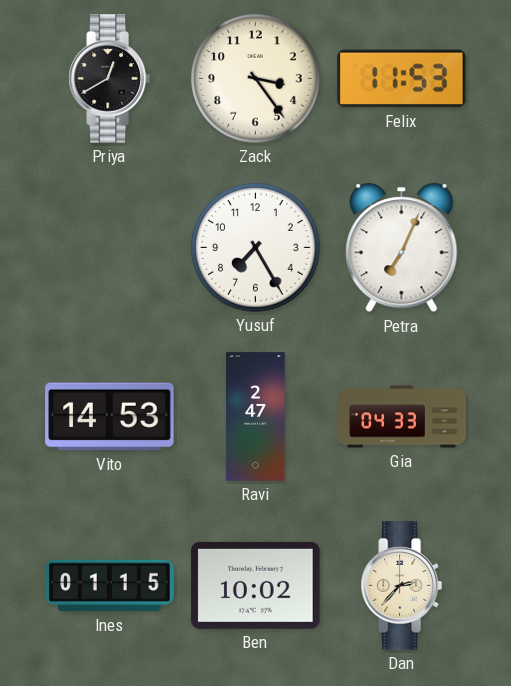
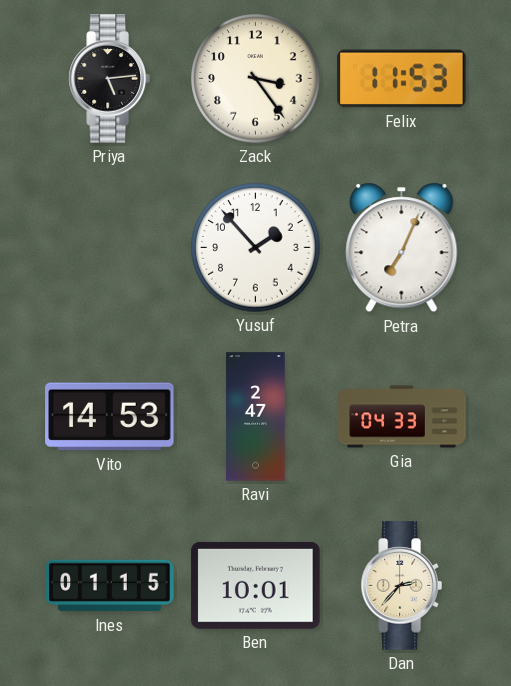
Priya: 12:40 -> 5:14 (109, 79)
Yusuf: 7:25 -> 1:53 (256, 248)
Ben: 10:02 -> 10:01 (256, 585)
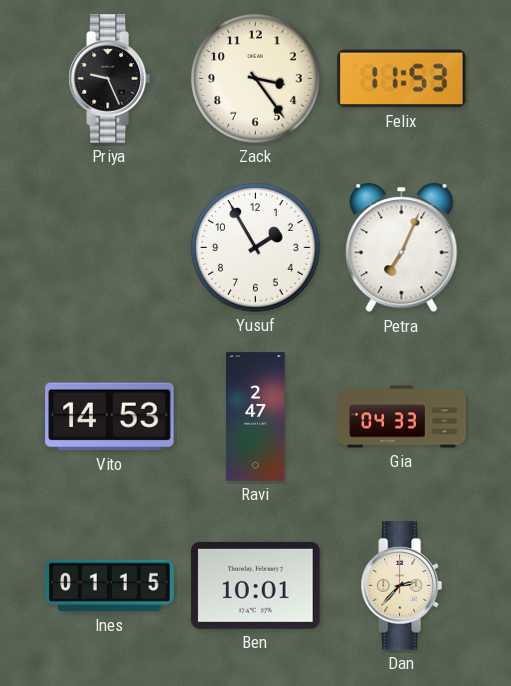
Priya: 5:14 -> 9:26 (109, 79)
Yusuf: 1:53 -> 1:55 (256, 248)
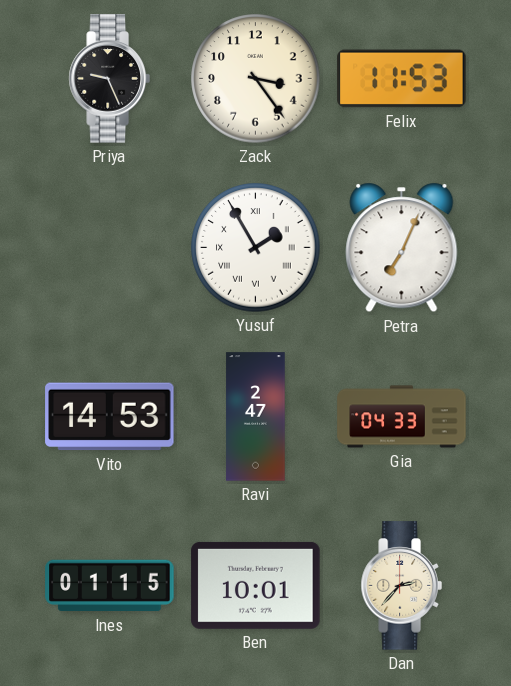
Yusuf numerals: Arabic -> Roman (256, 248)
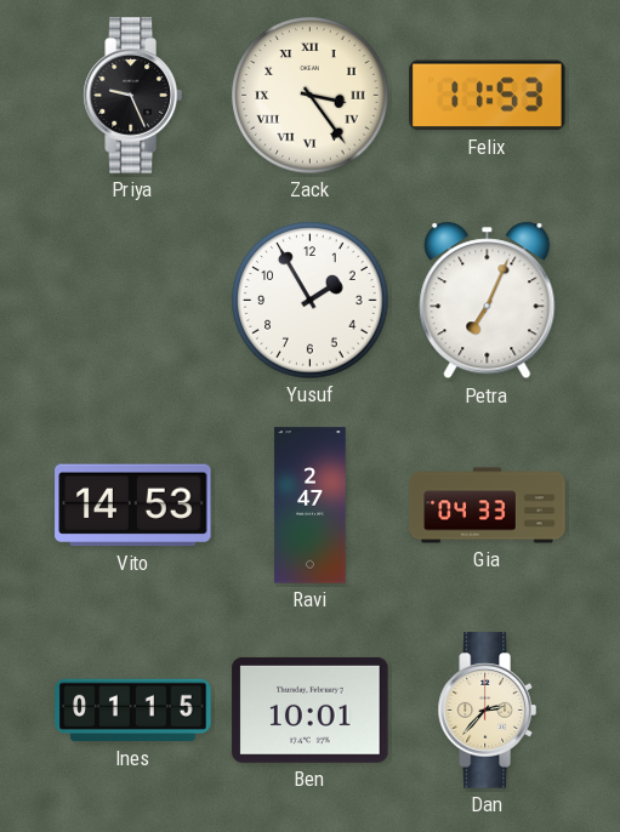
Zack numerals: Arabic -> Roman (311, 96)
Yusuf numerals: Roman -> Arabic (311, 301)
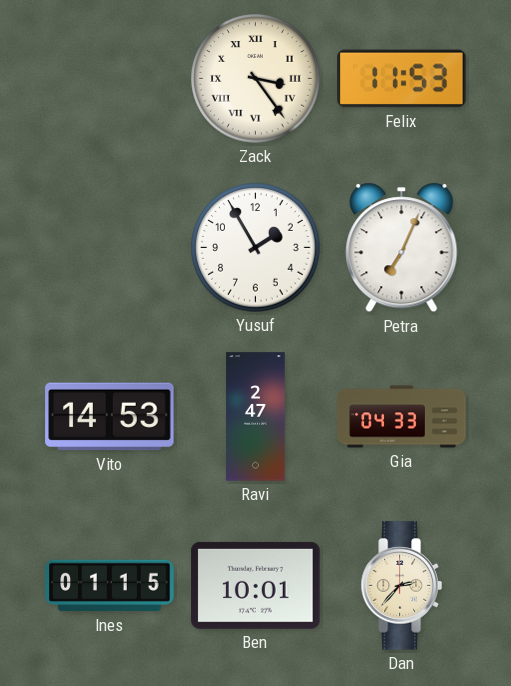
Priya: 9:26 -> none (132, 96)
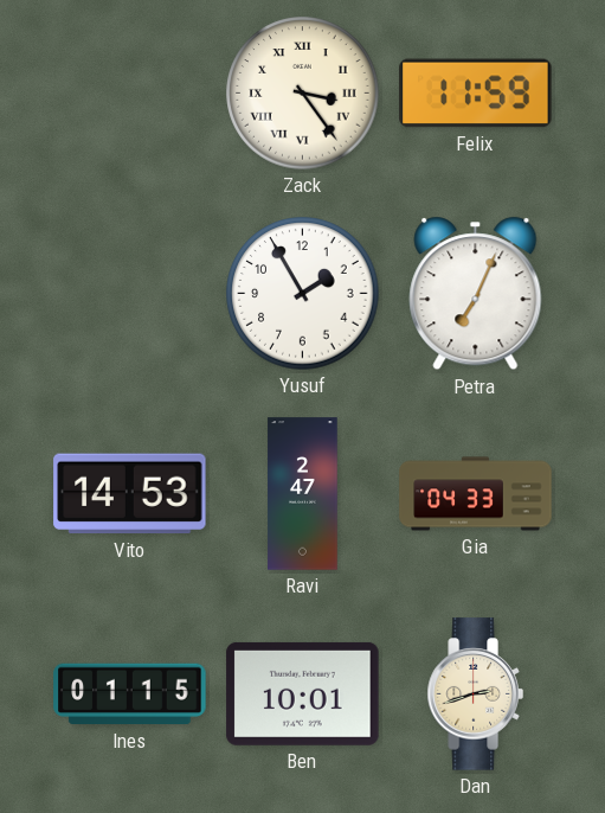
Felix: 11:53 -> 11:59 (476, 94)
Dan: 2:37 -> 2:42 (475, 694)
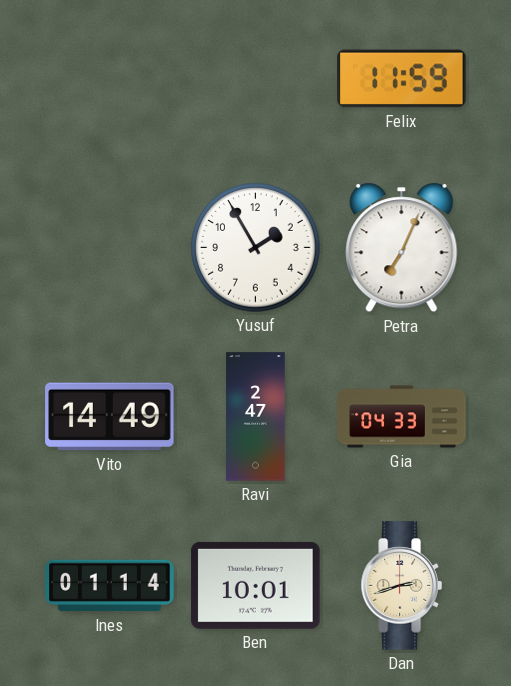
Zack: 3:24 -> none (303, 94)
Vito: 14:53 -> 14:49 (110, 417)
Ines: 01:15 -> 01:14 (110, 586)
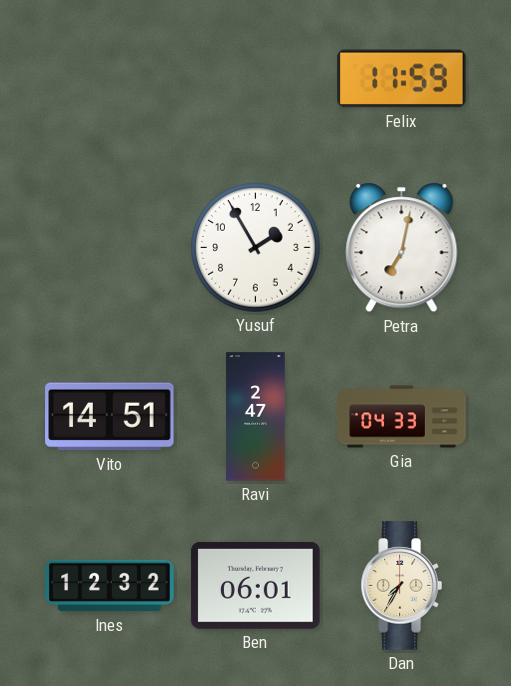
Petra: 7:04 -> 7:02 (402, 248)
Vito: 14:49 -> 14:51 (110, 417)
Ines: 01:14 -> 12:32 (110, 586)
Ben: 10:01 -> 06:01 (256, 585)
Dan: 2:42 -> 7:35 (401, 586)
